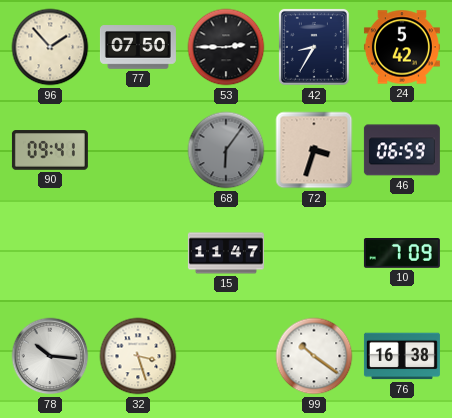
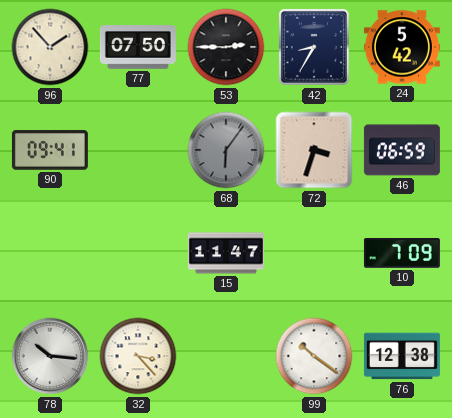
32: 3:27 -> 3:23 (138, 356)
76: 16:38 -> 12:38 (402, 356)
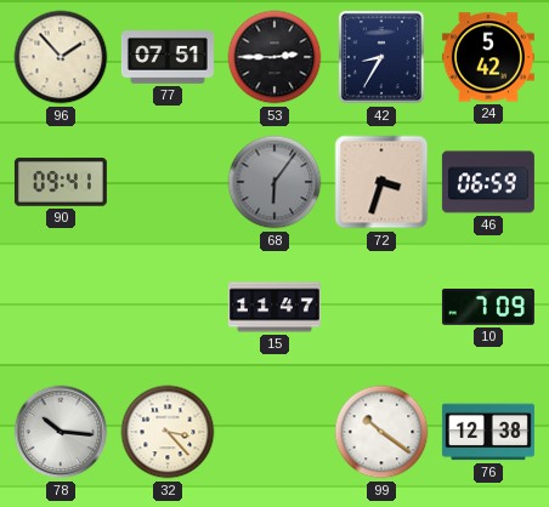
77: 07:50 -> 07:51 (168, 57)
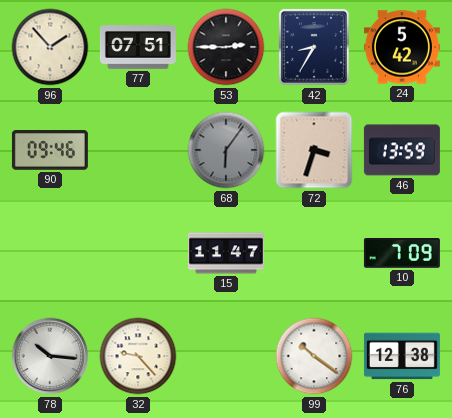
90: 09:41 -> 09:46 (50, 150)
46: 06:59 -> 13:59 (402, 150)
32: 3:23 -> 9:23 (138, 356)
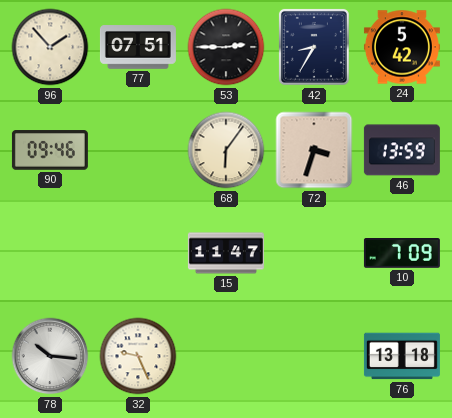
68 dial: grey -> cream (226, 150)
32: 9:23 -> 9:26 (138, 356)
99: 10:21 -> none (314, 356)
76: 12:38 -> 13:18 (402, 356)
